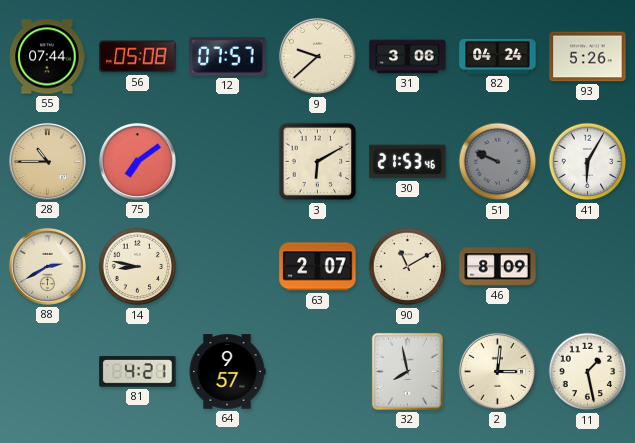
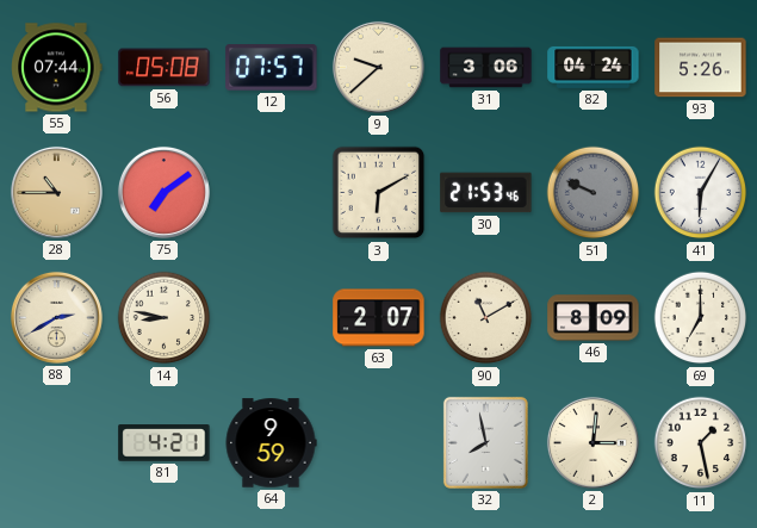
69: none -> 7:00 (701, 318)
64: 9:57 -> 9:59 (271, 443)
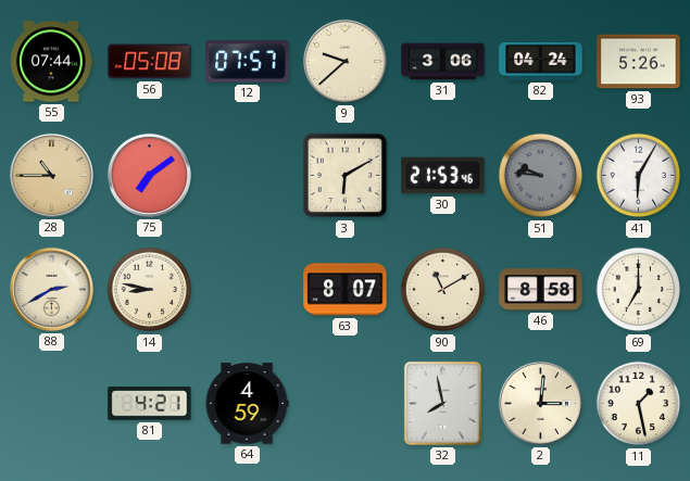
51: 9:49 -> 9:46 (541, 176)
63: 2:07 -> 8:07 (346, 290)
46: 8:09 -> 8:58 (541, 290)
64: 9:59 -> 4:59 (247, 404)
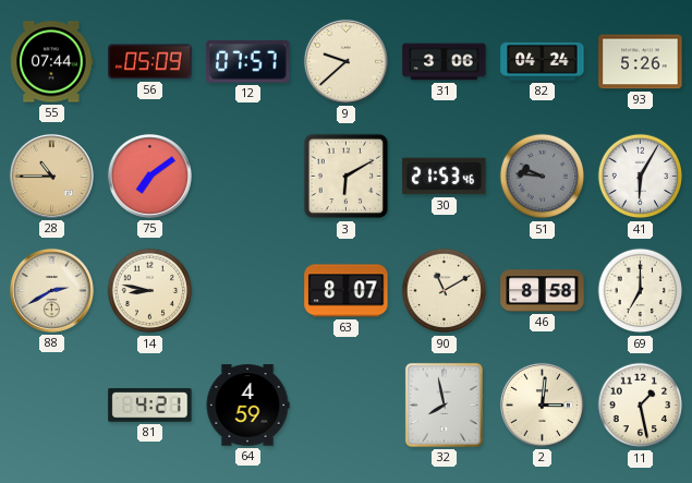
56: 05:08 -> 05:09 (150, 62)
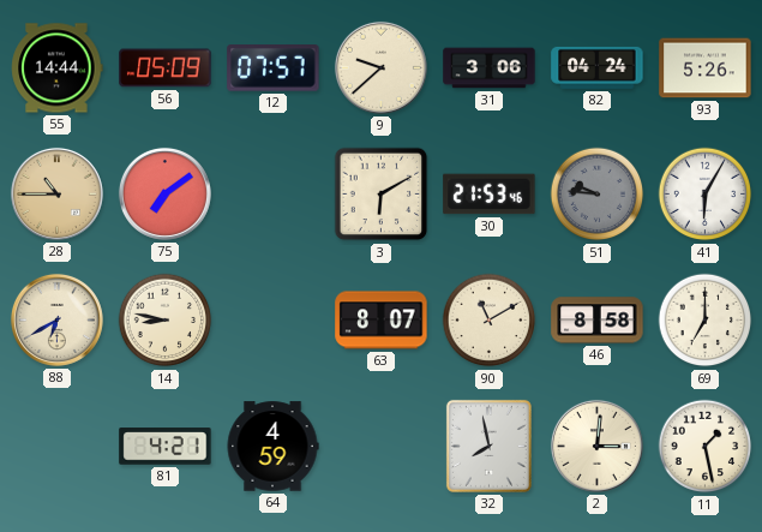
55: 07:44 -> 14:44 (58, 68)
88: 2:40 -> 6:40 (56, 319)
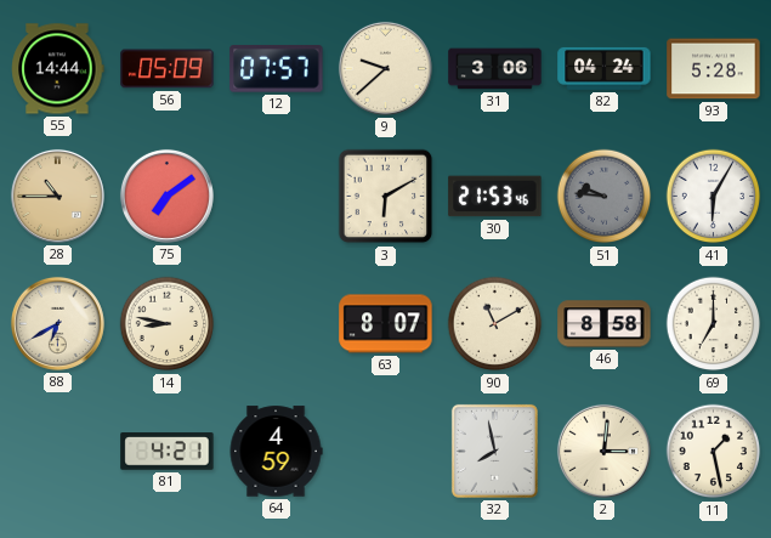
93: 5:26 -> 5:28 (714, 69)
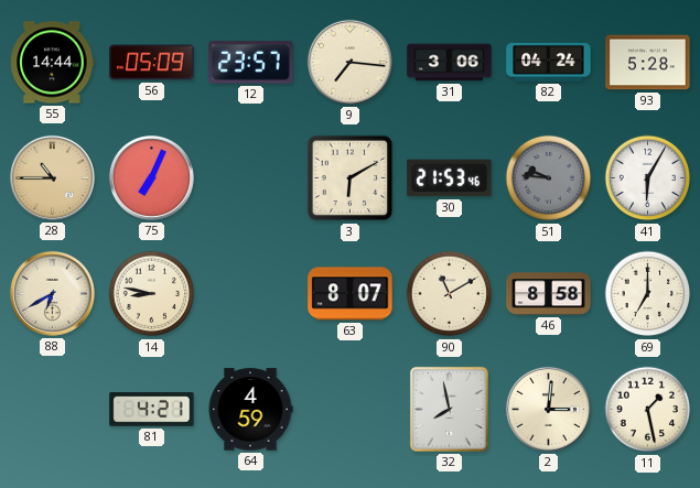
12: 07:57 -> 23:57 (251, 63)
9: 9:38 -> 7:16 (349, 62)
75: 7:09 -> 7:04 (151, 177)
